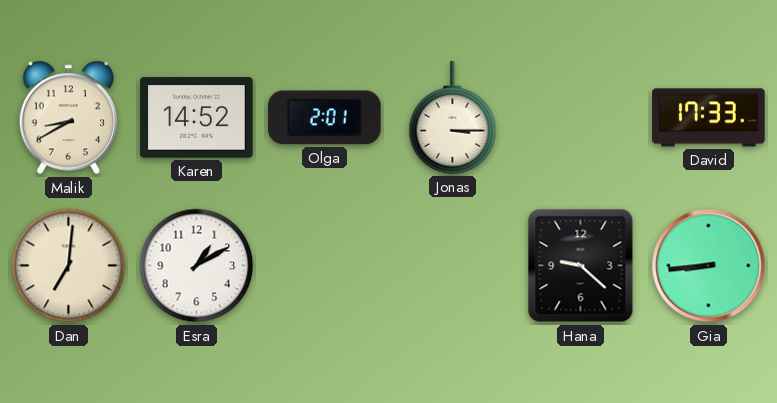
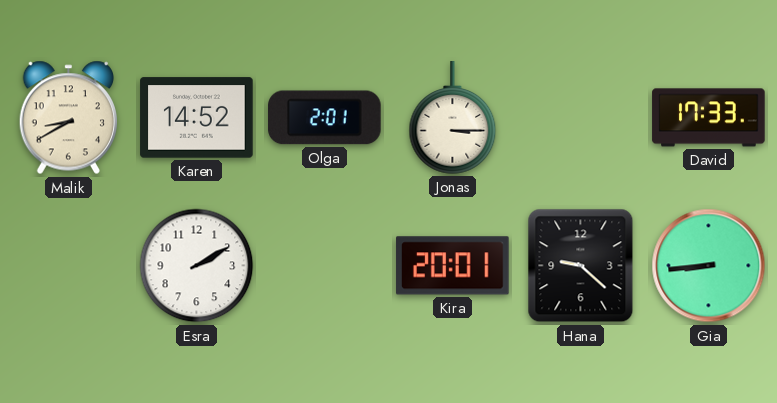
Dan: 7:01 -> none (69, 266)
Esra: 1:10 -> 2:10 (197, 266)
Kira: none -> 20:01 (453, 266)
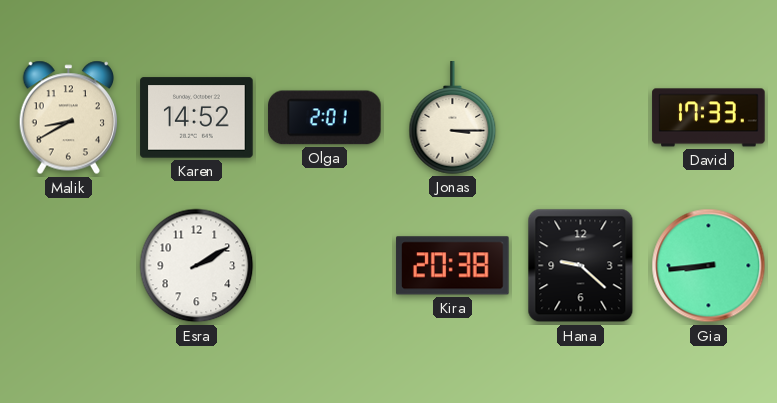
Kira: 20:01 -> 20:38 (453, 266)
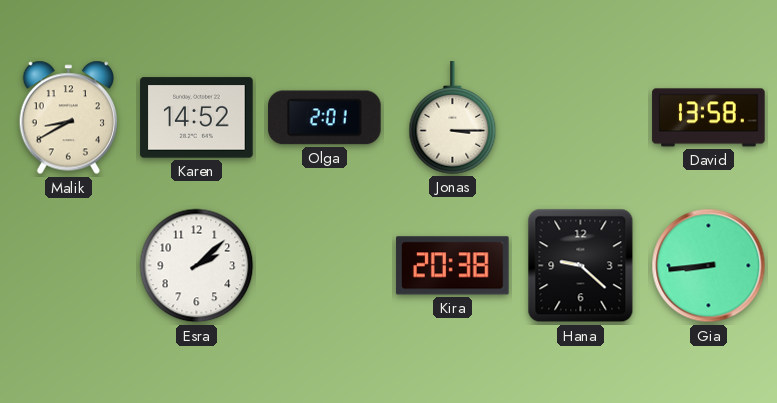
David: 17:33 -> 13:58 (709, 118)
Esra: 2:10 -> 2:08 (197, 266)
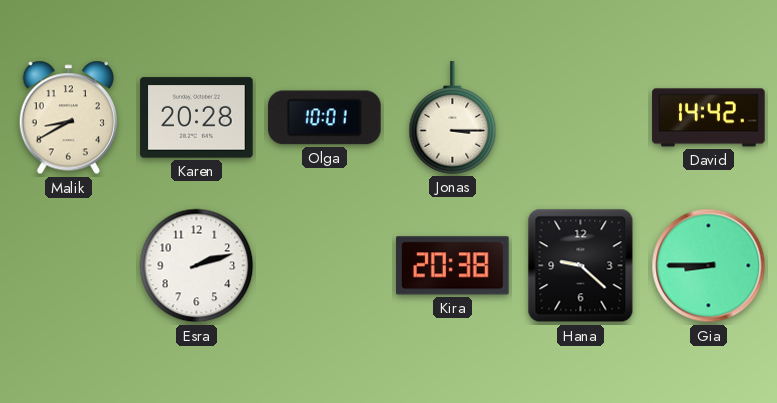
Karen: 14:52 -> 20:28 (197, 118)
Olga: 2:01 -> 10:01 (325, 118)
David: 13:58 -> 14:42 (709, 118)
Esra: 2:08 -> 2:12 (197, 266)
Gia: 8:44 -> 8:45 (709, 266)
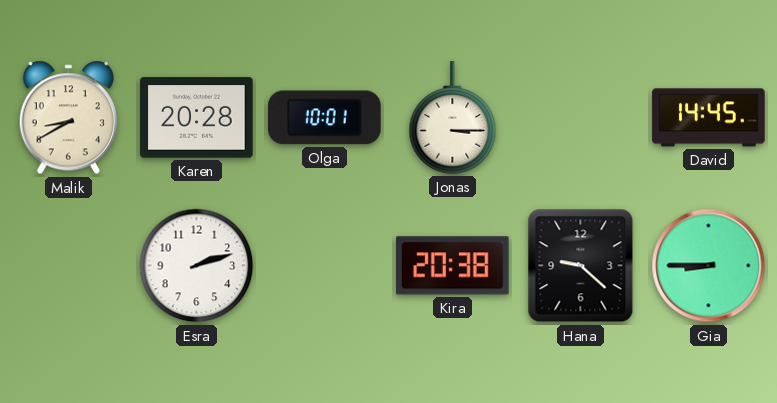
David: 14:42 -> 14:45 (709, 118)
